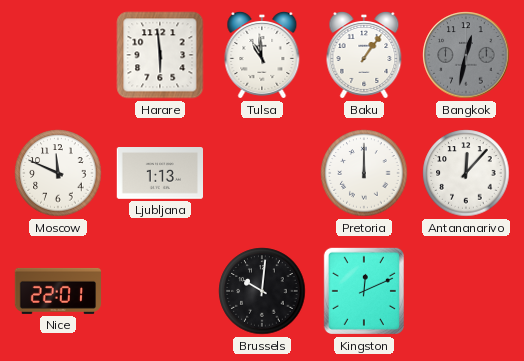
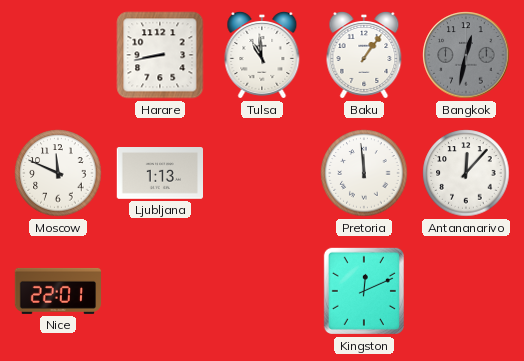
Harare: 5:59 -> 8:43 (160, 55)
Pretoria: 12:00 -> 11:59 (364, 173)
Brussels: 10:01 -> none (262, 291)
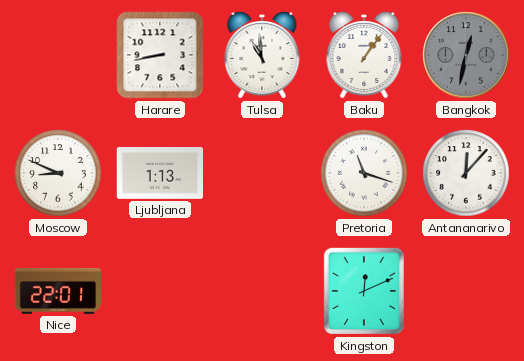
Moscow: 11:49 -> 8:49 (58, 173)
Pretoria: 11:59 -> 11:18 (364, 173)
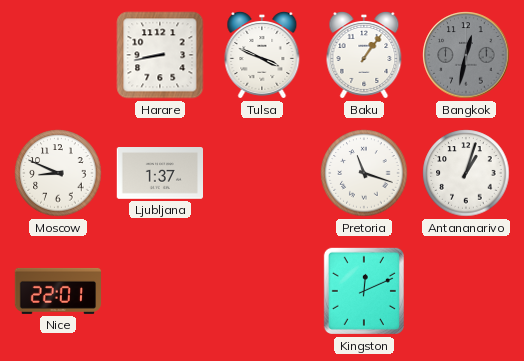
Tulsa: 10:59 -> 3:49 (262, 56)
Ljubljana: 1:13 -> 1:37 (159, 174)
Antananarivo: 12:07 -> 1:03 (466, 173)
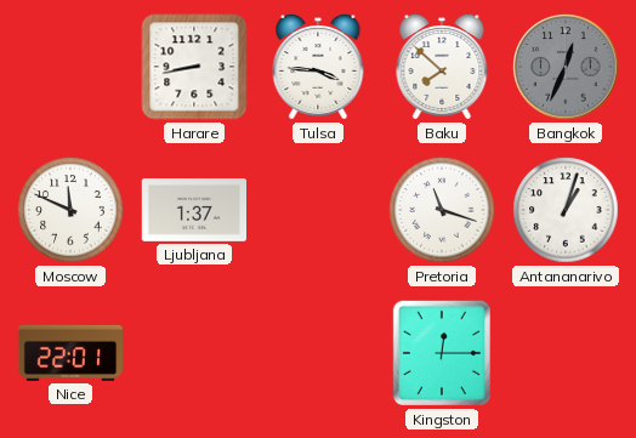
Tulsa: 3:49 -> 3:46 (318, 68)
Baku: 1:06 -> 7:52 (442, 68)
Bangkok: 12:32 -> 12:34 (566, 67)
Moscow: 8:49 -> 11:49 (70, 210)
Kingston: 12:11 -> 12:15 (442, 353)
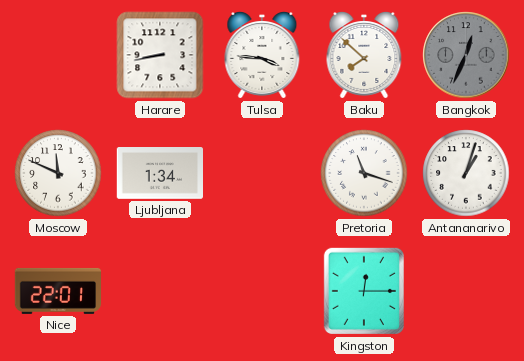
Ljubljana: 1:37 -> 1:34 (159, 174)
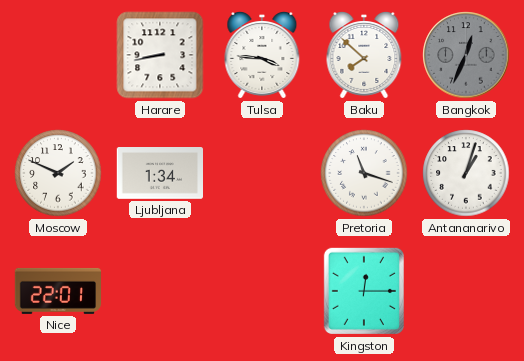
Moscow: 11:49 -> 1:49 (58, 173)
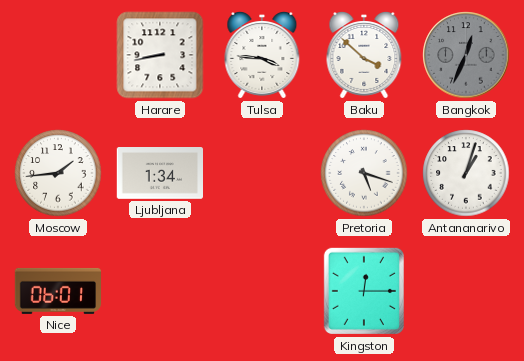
Baku: 7:52 -> 3:52 (364, 56)
Moscow: 1:49 -> 1:44 (58, 173)
Pretoria: 11:18 -> 5:18 (364, 173)
Nice: 22:01 -> 06:01 (58, 291)
